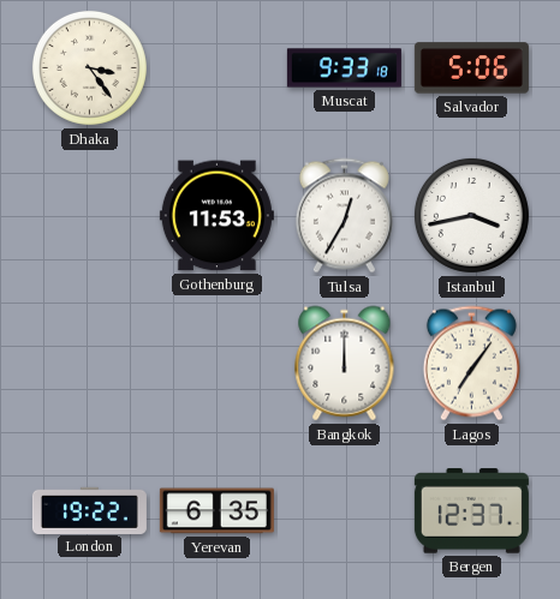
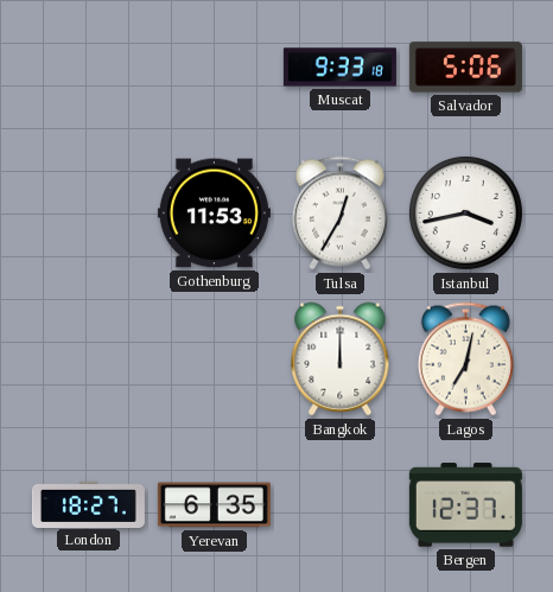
Dhaka: 3:24 -> none (89, 67)
Lagos: 7:06 -> 7:02 (465, 359)
London: 19:22 -> 18:27 (88, 504)
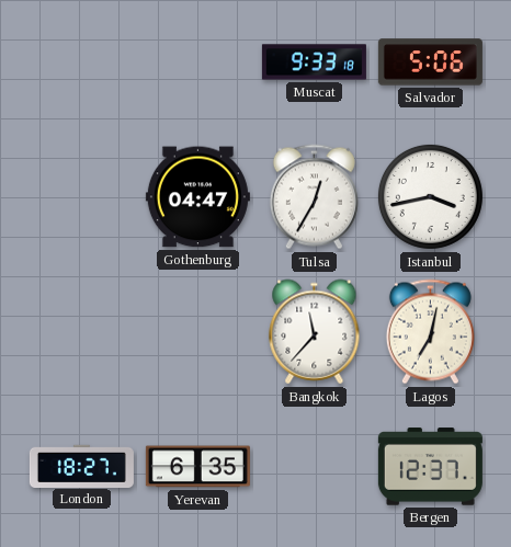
Gothenburg: 11:53 -> 04:47 (197, 197)
Bangkok: 12:00 -> 11:37 (315, 332)
